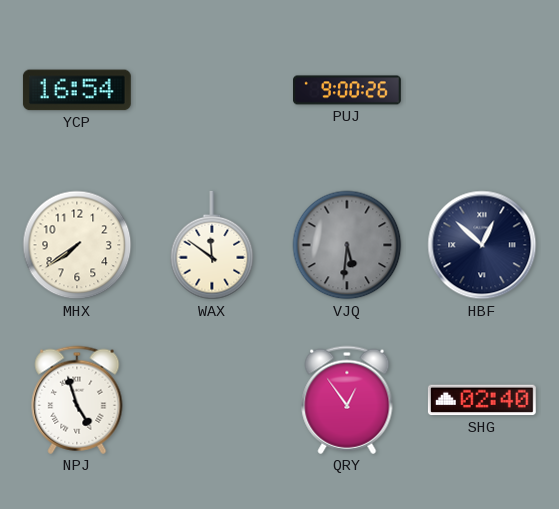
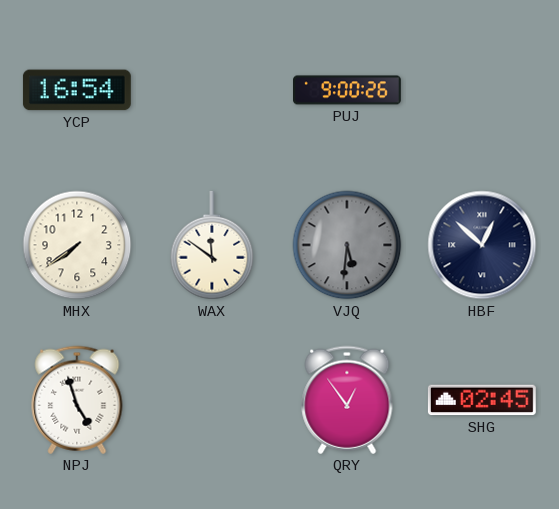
SHG: 02:40 -> 02:45 (482, 400)
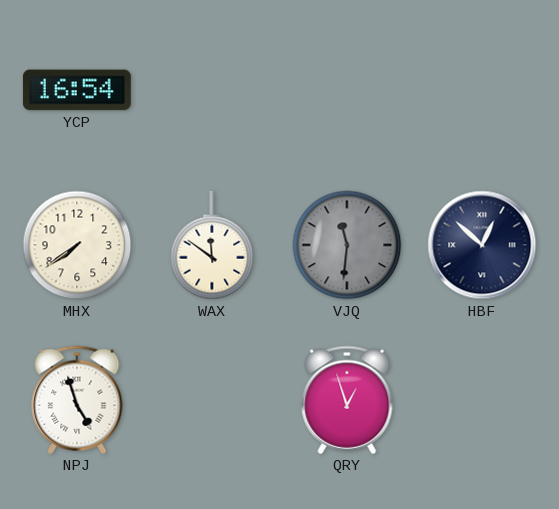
PUJ: 9:00 -> none (348, 90)
VJQ: 5:31 -> 11:31 (347, 245)
QRY: 12:54 -> 12:57 (347, 400)
SHG: 02:45 -> none (482, 400)
